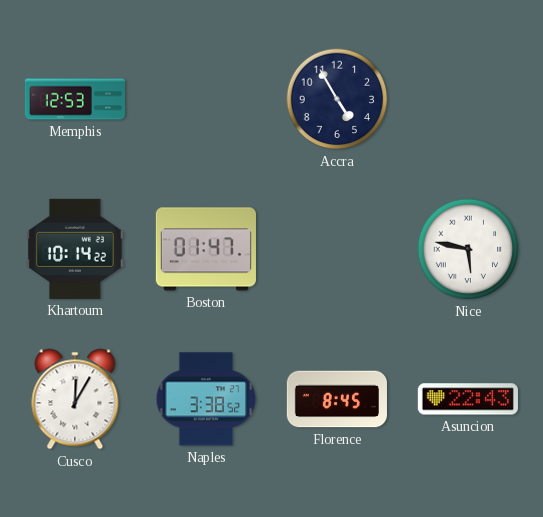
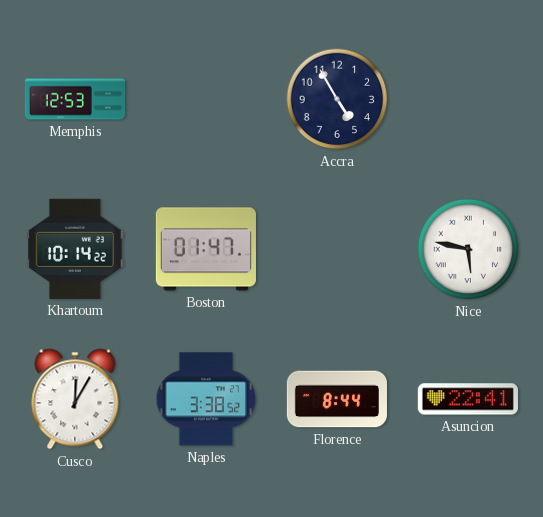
Florence: 8:45 -> 8:44 (337, 399)
Asuncion: 22:43 -> 22:41 (468, 399)
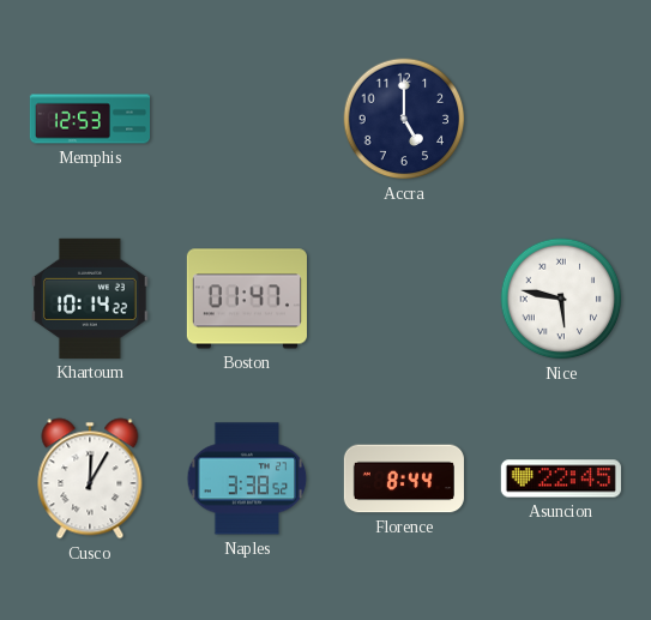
Accra: 4:55 -> 5:00 (404, 119)
Asuncion: 22:41 -> 22:45 (561, 478)
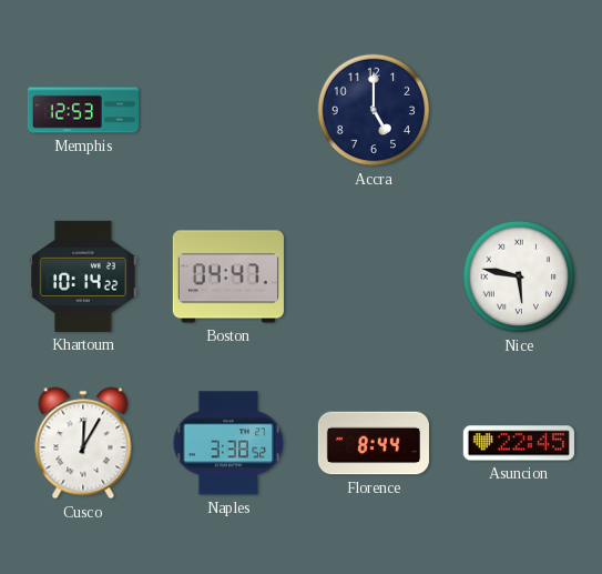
Boston: 01:47 -> 04:47 (228, 276)
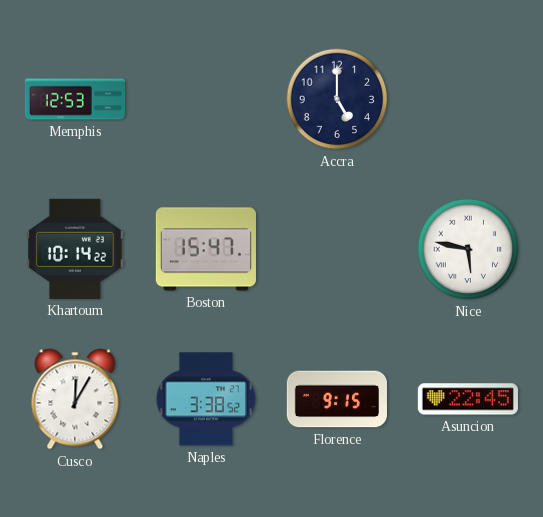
Boston: 04:47 -> 15:47 (206, 249)
Florence: 8:44 -> 9:15 (337, 399)
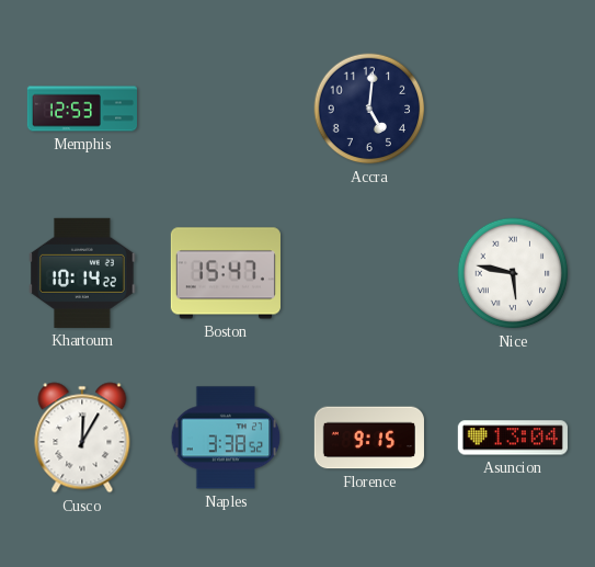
Accra: 5:00 -> 5:01 (369, 109)
Asuncion: 22:45 -> 13:04 (513, 438)
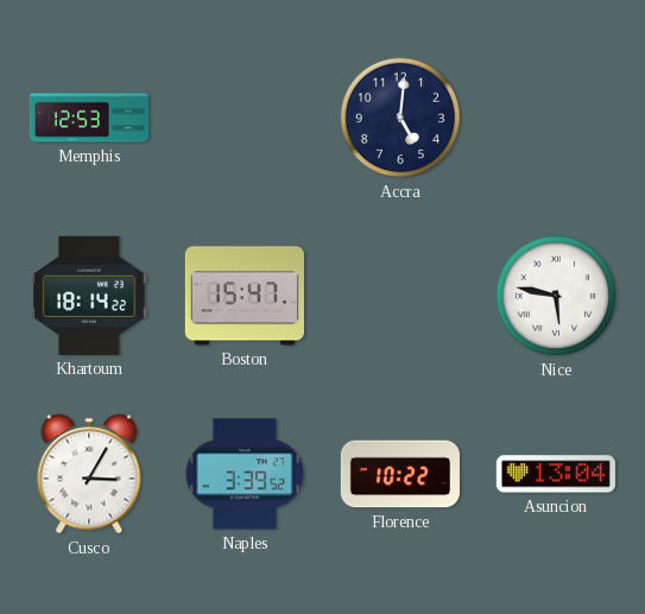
Khartoum: 10:14 -> 18:14 (89, 296)
Cusco: 12:05 -> 3:05 (89, 474)
Naples: 3:38 -> 3:39 (245, 474)
Florence: 9:15 -> 10:22 (400, 474)
